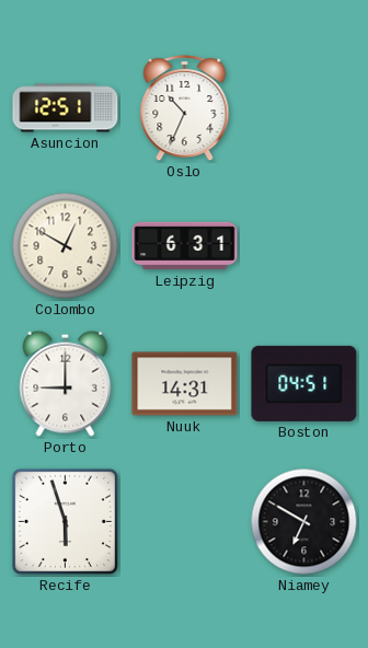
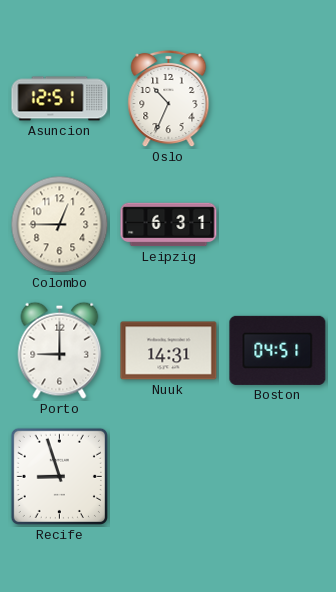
Colombo: 12:50 -> 12:45 (60, 225)
Recife: 5:57 -> 8:57 (59, 476)
Niamey: 6:50 -> none (304, 522)
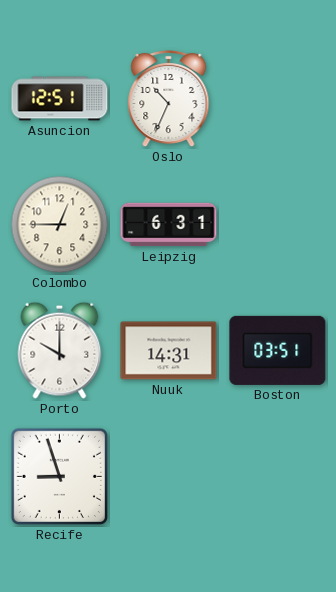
Porto: 9:00 -> 10:00 (60, 350)
Boston: 04:51 -> 03:51 (278, 350)
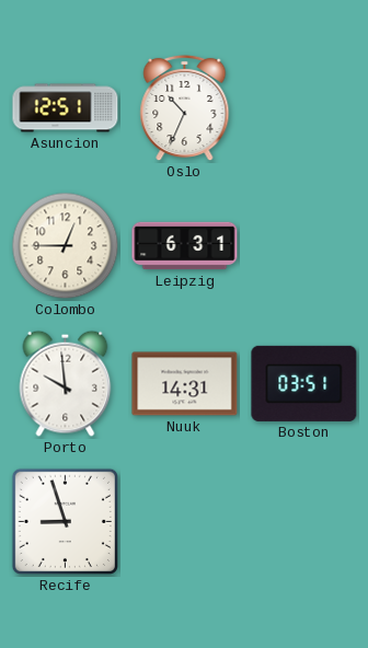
Porto: 10:00 -> 9:59 (66, 383)
